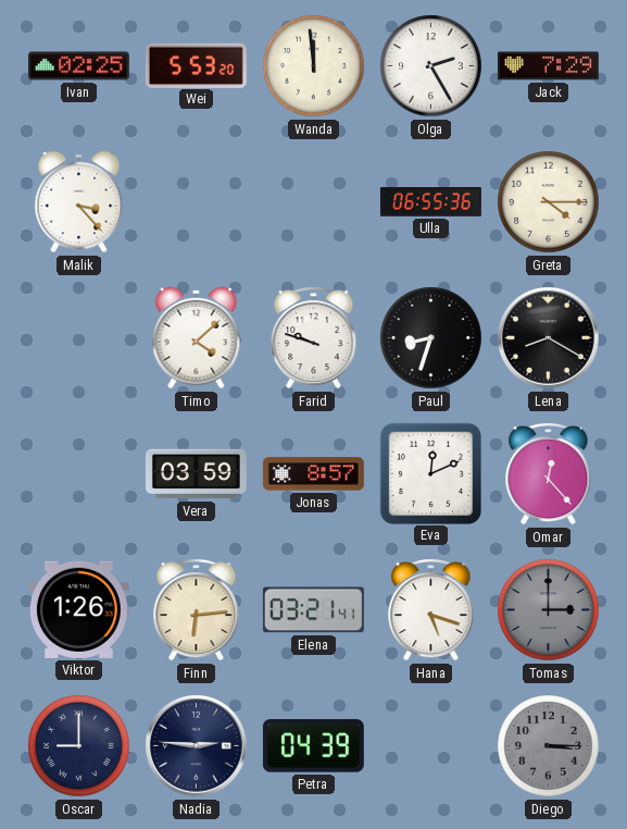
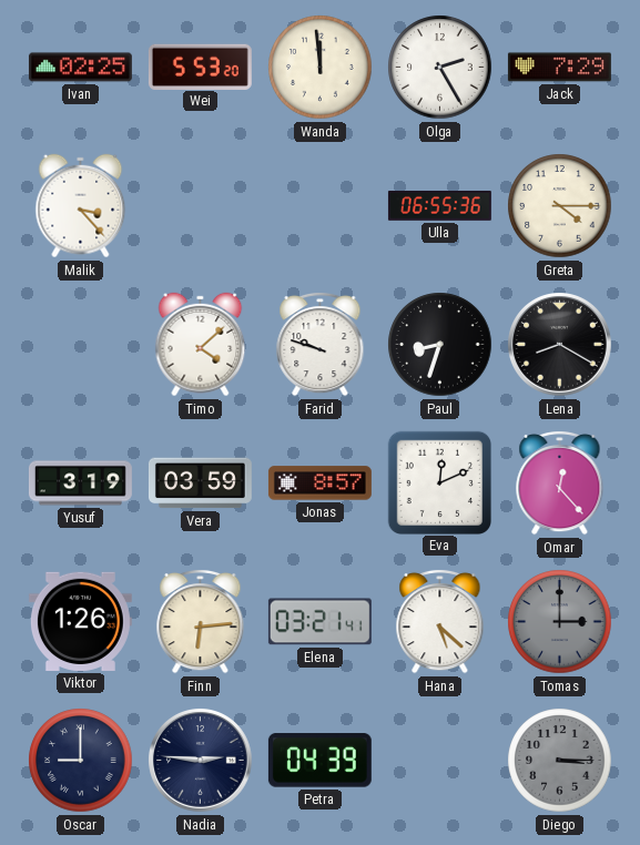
Yusuf: none -> 3:19 (80, 483)
Hana: 5:18 -> 5:22 (440, 621)
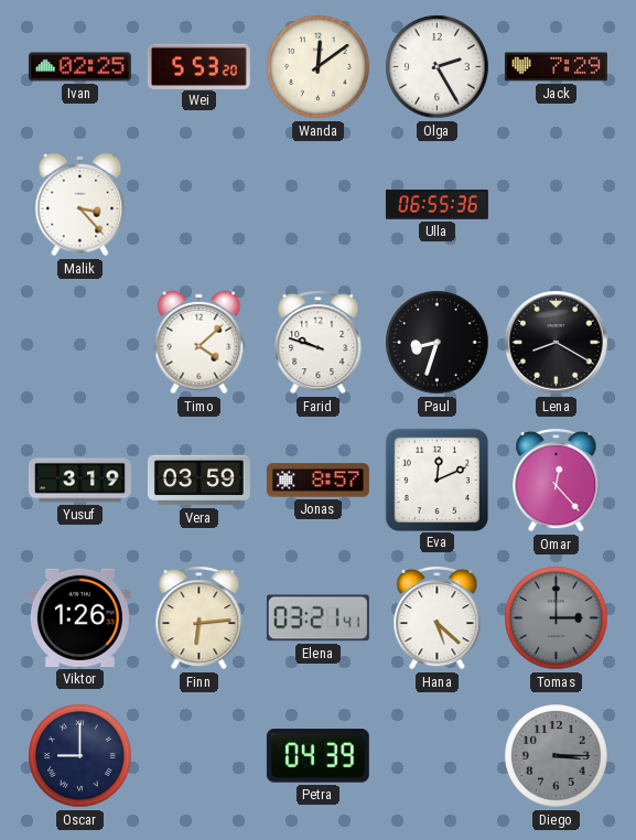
Wanda: 11:59 -> 12:09 (319, 67)
Greta: 4:15 -> none (560, 206)
Nadia: 2:46 -> none (201, 761)
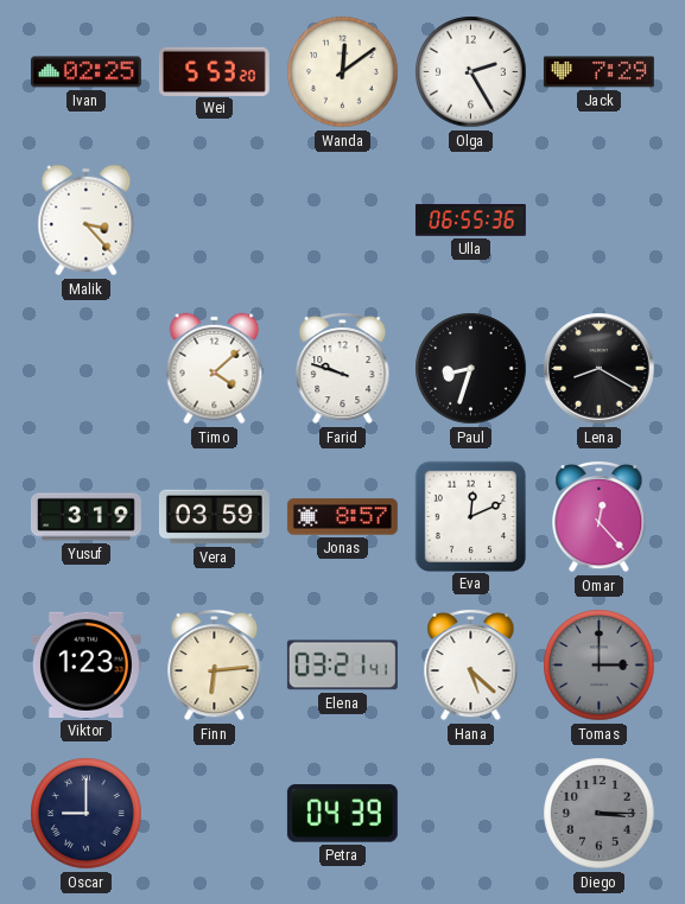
Viktor: 1:26 -> 1:23 (85, 664)
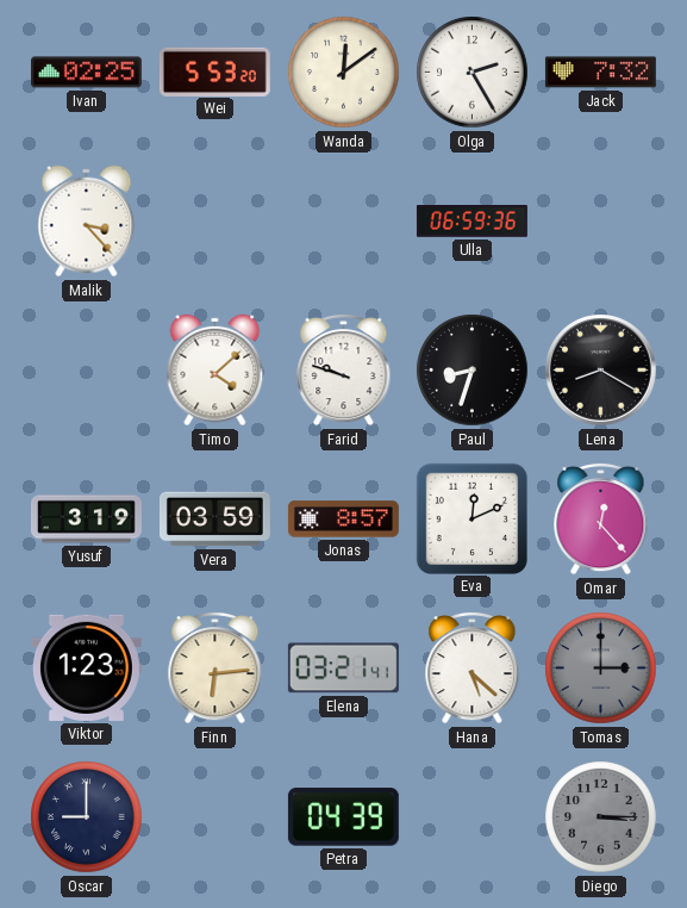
Jack: 7:29 -> 7:32 (600, 73)
Ulla: 06:55 -> 06:59 (471, 222)
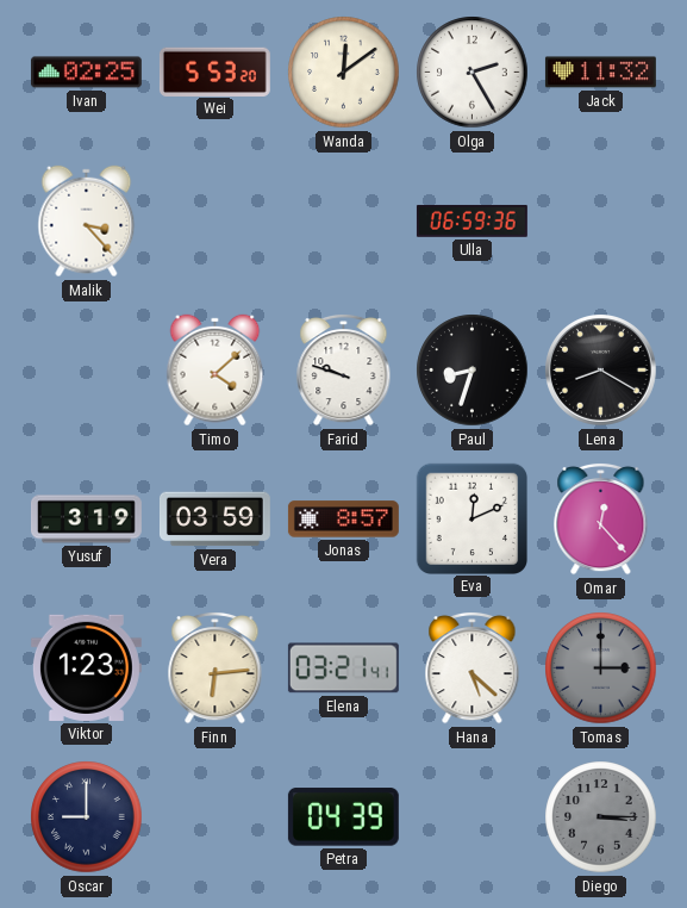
Jack: 7:32 -> 11:32 (600, 73)
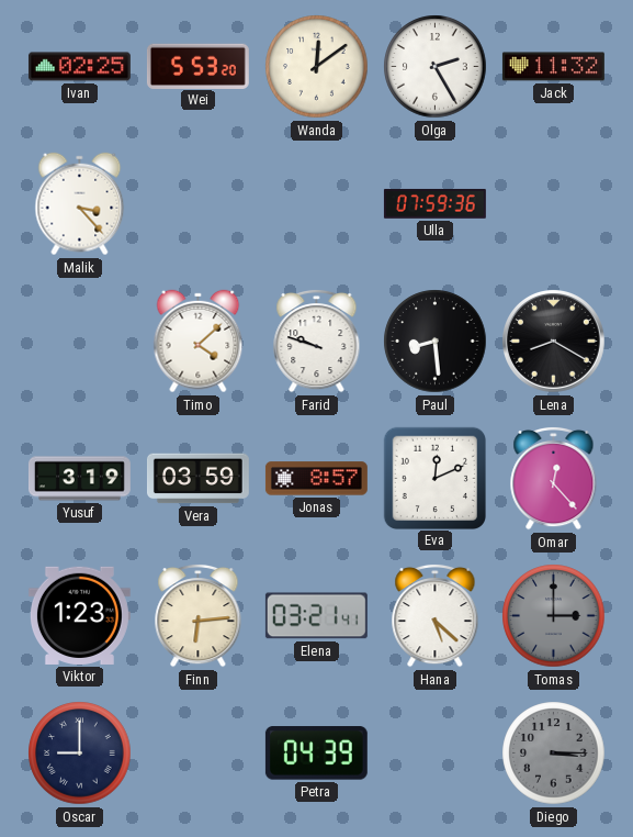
Ulla: 06:59 -> 07:59 (434, 204)
Paul: 8:33 -> 8:29 (436, 342)
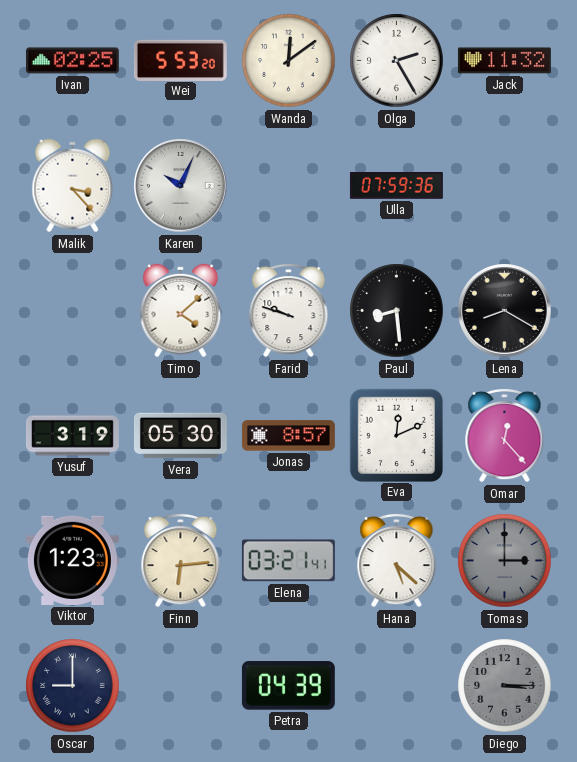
Karen: none -> 10:04 (181, 186)
Vera: 03:59 -> 05:30 (180, 436)
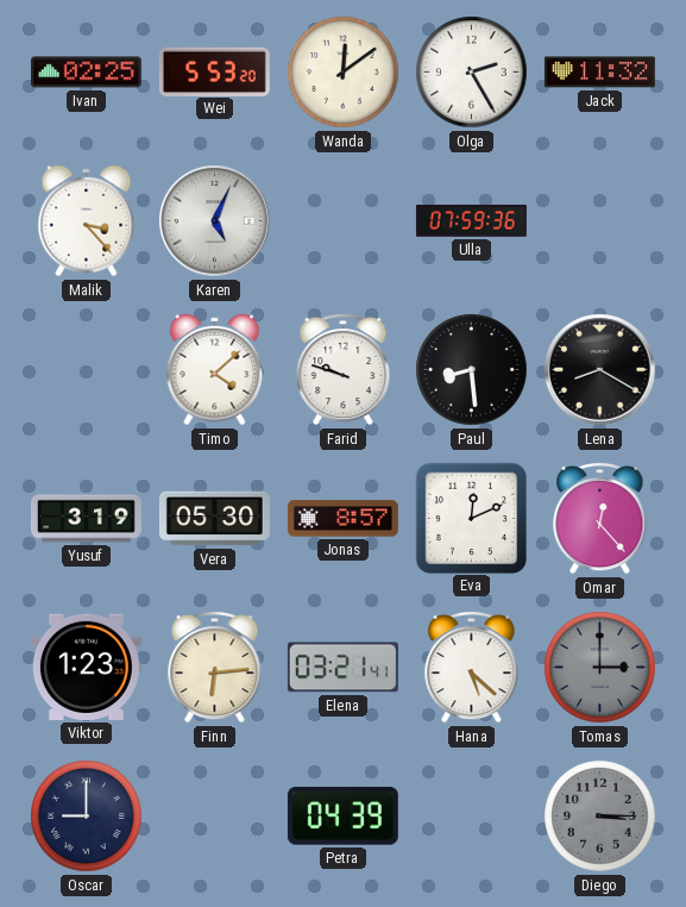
Karen: 10:04 -> 5:04 (215, 221)
